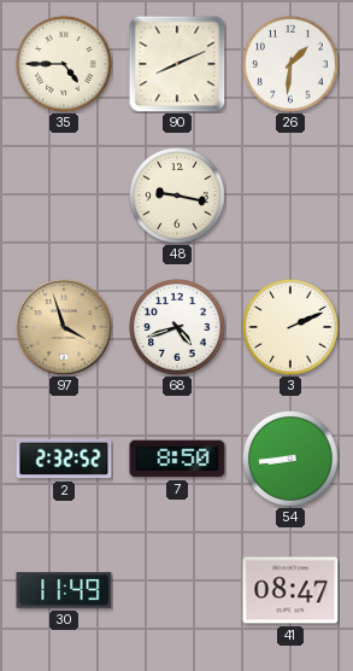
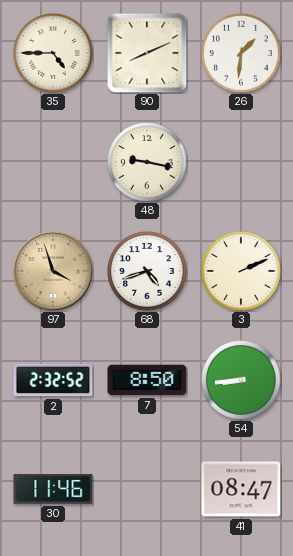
30: 11:49 -> 11:46 (53, 489)
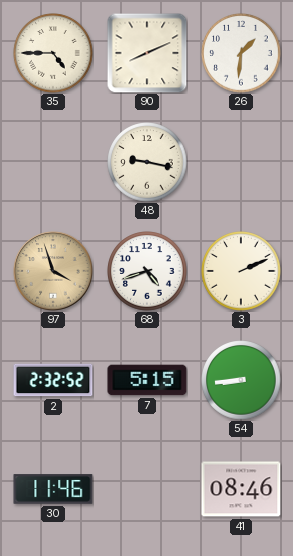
7: 8:50 -> 5:15 (147, 380)
41: 08:47 -> 08:46 (241, 489)
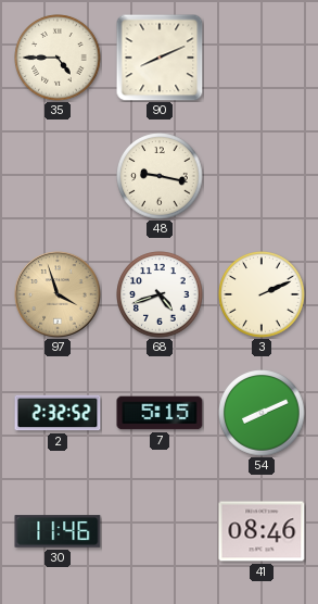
26: 1:31 -> none (241, 53)
54: 8:44 -> 8:11 (262, 413)
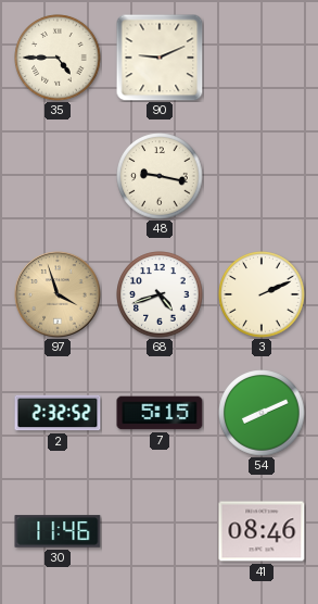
90: 8:11 -> 9:11 (160, 58)
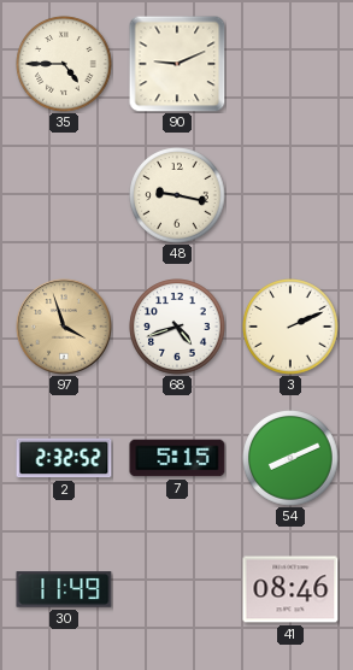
30: 11:46 -> 11:49 (64, 589)
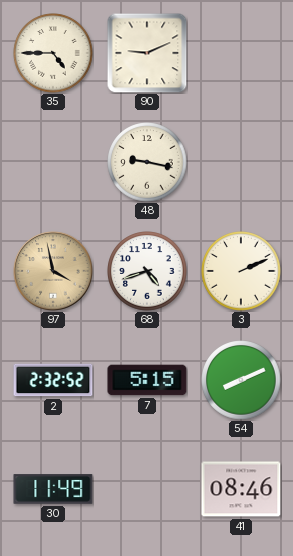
97: 3:57 -> 3:58 (53, 271)
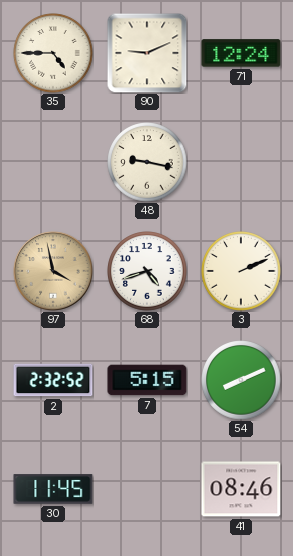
71: none -> 12:24 (241, 53)
30: 11:49 -> 11:45 (53, 489)
